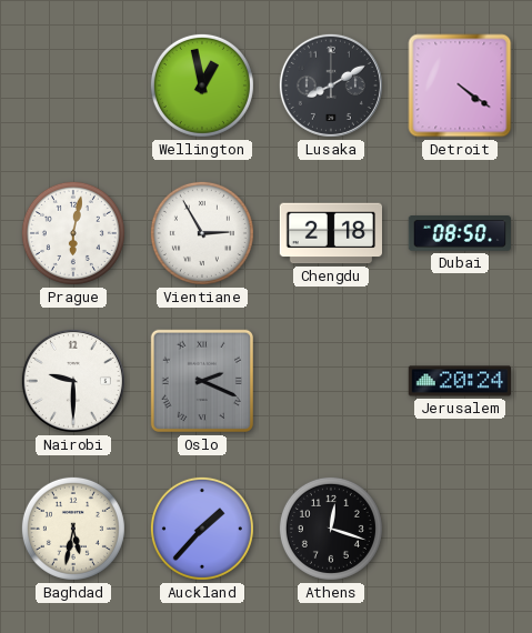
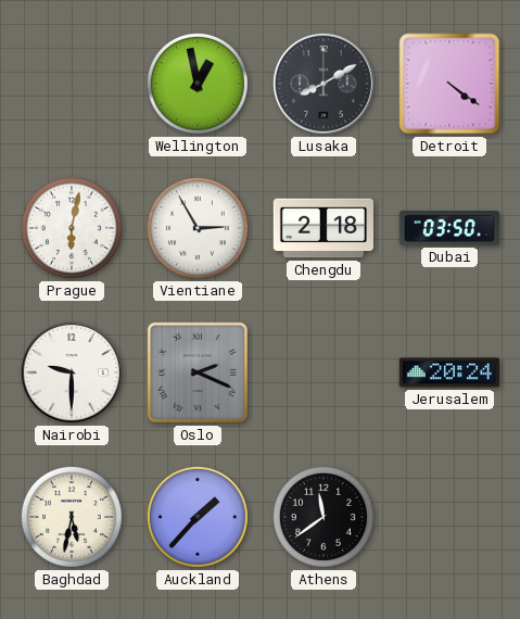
Dubai: 08:50 -> 03:50 (448, 229)
Athens: 12:18 -> 11:39 (324, 517)
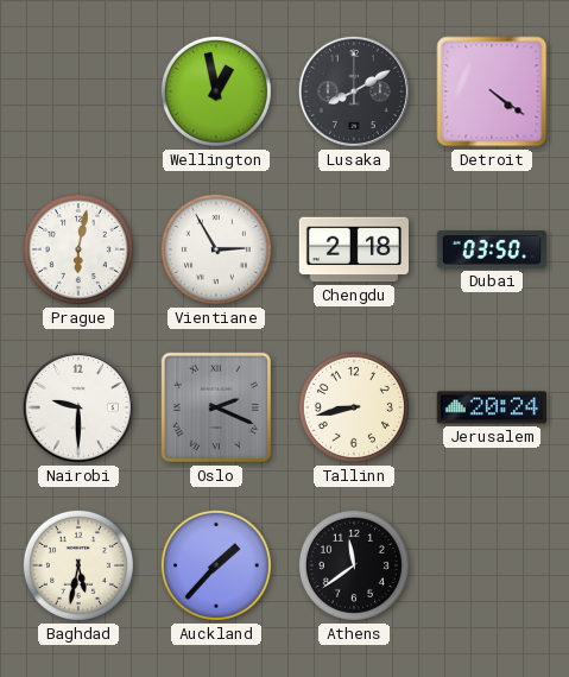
Tallinn: none -> 8:43 (354, 407)
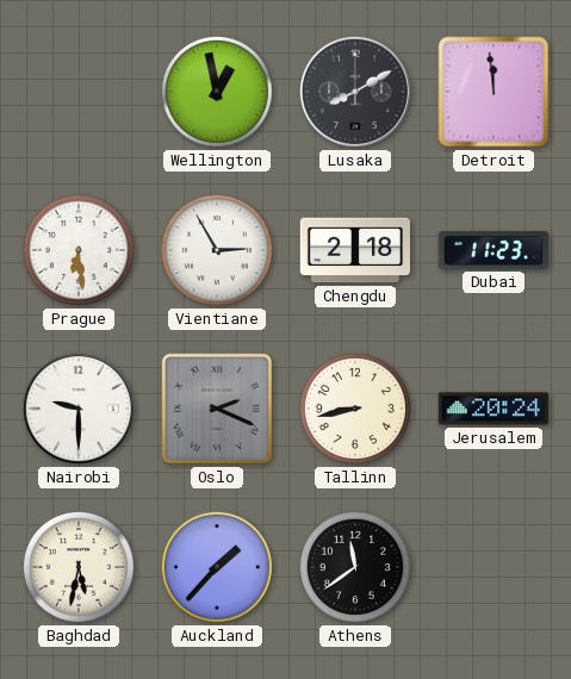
Detroit: 4:21 -> 11:59 (494, 92)
Prague: 6:02 -> 6:29 (79, 250)
Dubai: 03:50 -> 11:23 (492, 251)
